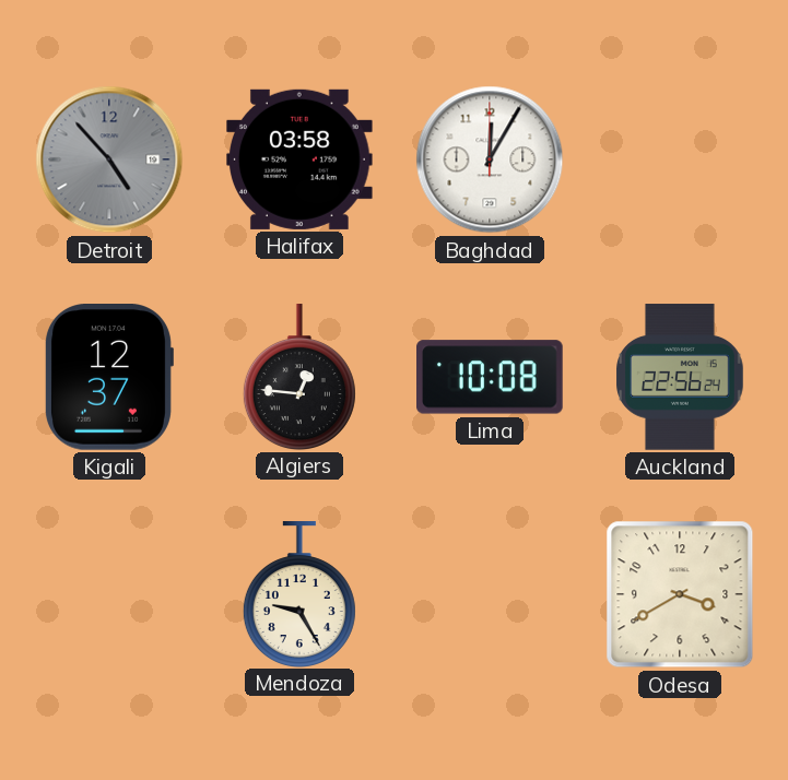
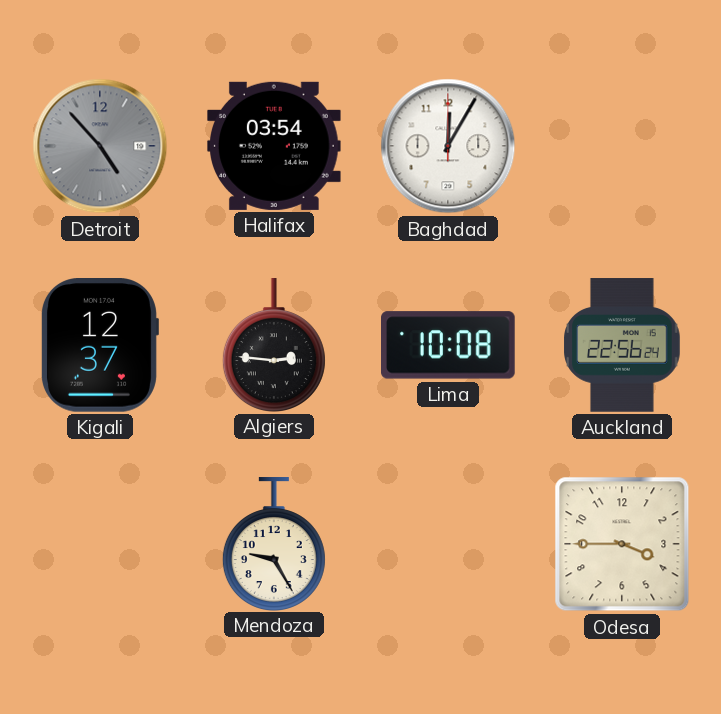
Halifax: 03:58 -> 03:54 (275, 146)
Algiers: 12:46 -> 2:46 (274, 345)
Odesa: 3:40 -> 3:45 (622, 544)
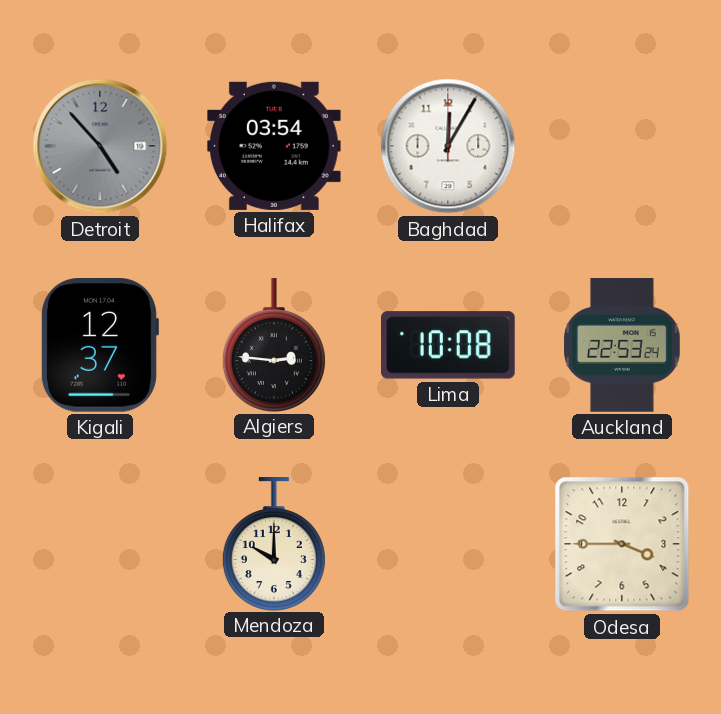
Auckland: 22:56 -> 22:53 (622, 345)
Mendoza: 9:25 -> 10:00 (274, 544)
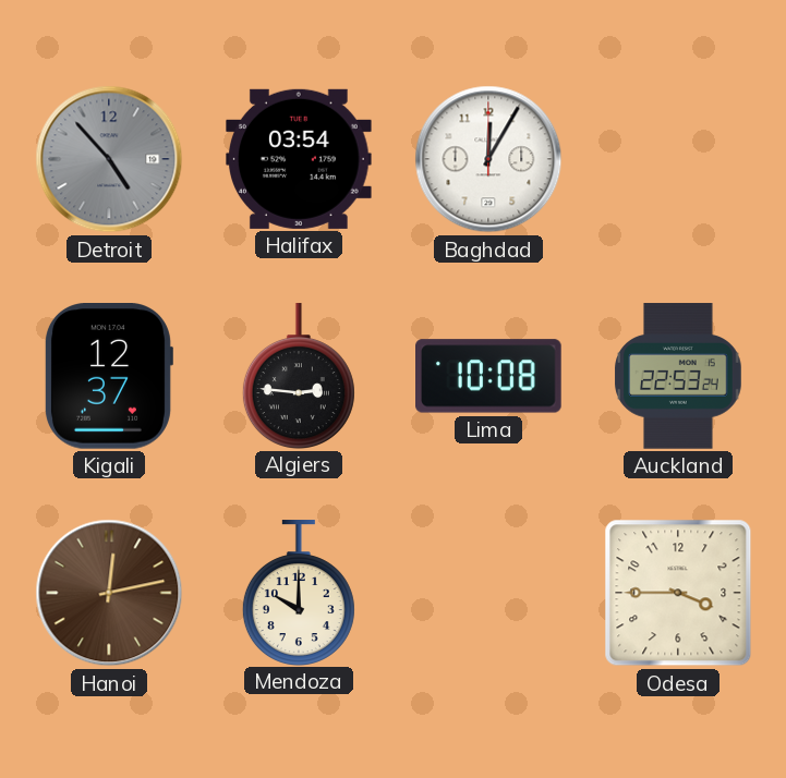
Hanoi: none -> 12:13 (109, 593)
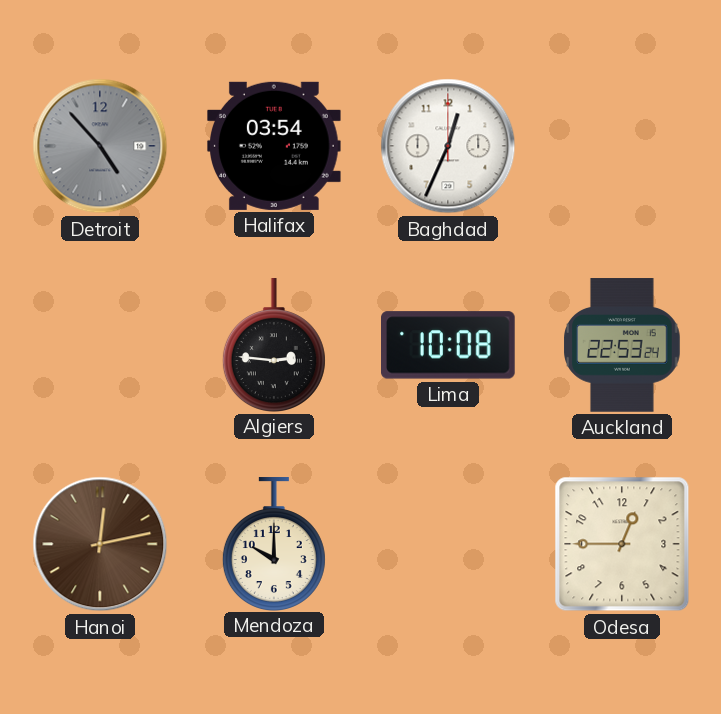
Baghdad: 12:05 -> 12:34 (448, 146)
Kigali: 12:37 -> none (108, 377)
Odesa: 3:45 -> 12:45 (622, 544)
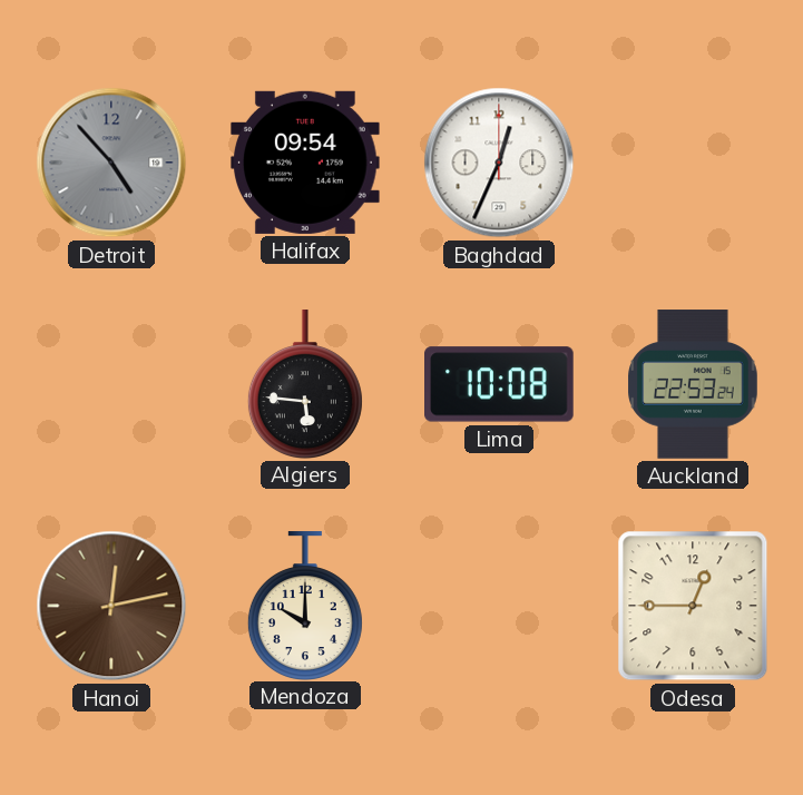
Halifax: 03:54 -> 09:54 (306, 163)
Algiers: 2:46 -> 5:46 (305, 384)
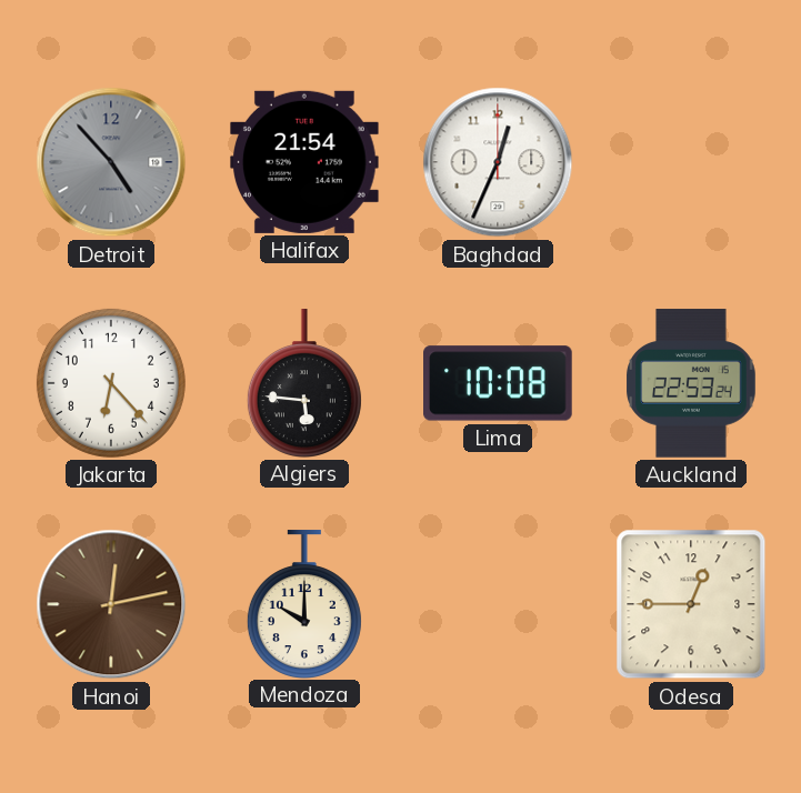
Halifax: 09:54 -> 21:54 (306, 162)
Jakarta: none -> 6:23 (111, 383)
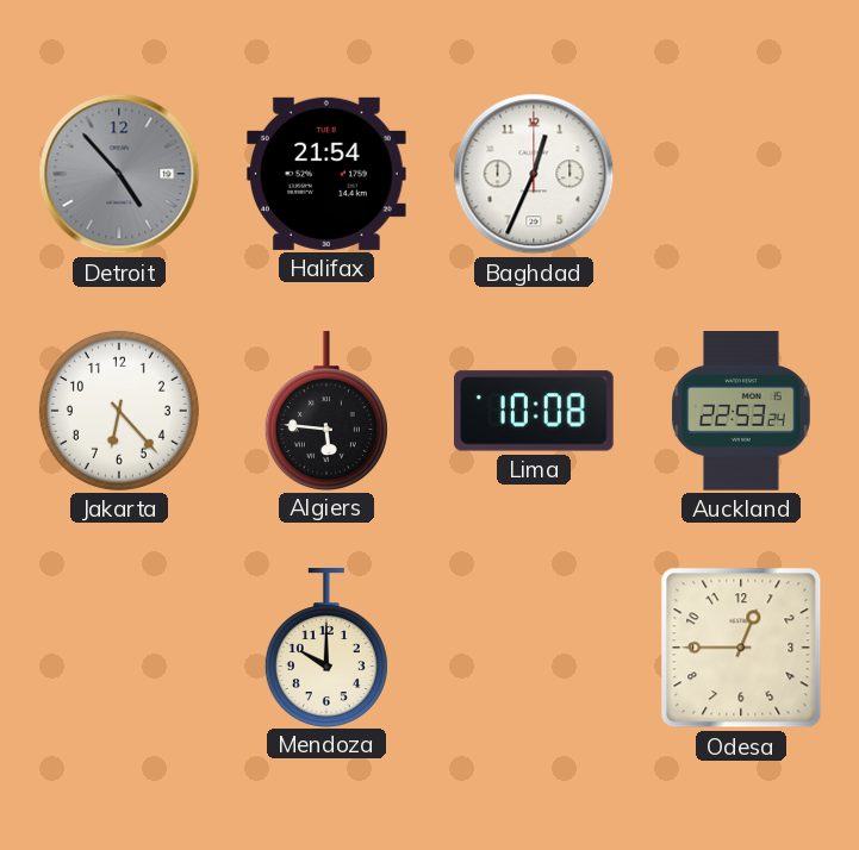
Hanoi: 12:13 -> none (111, 604)
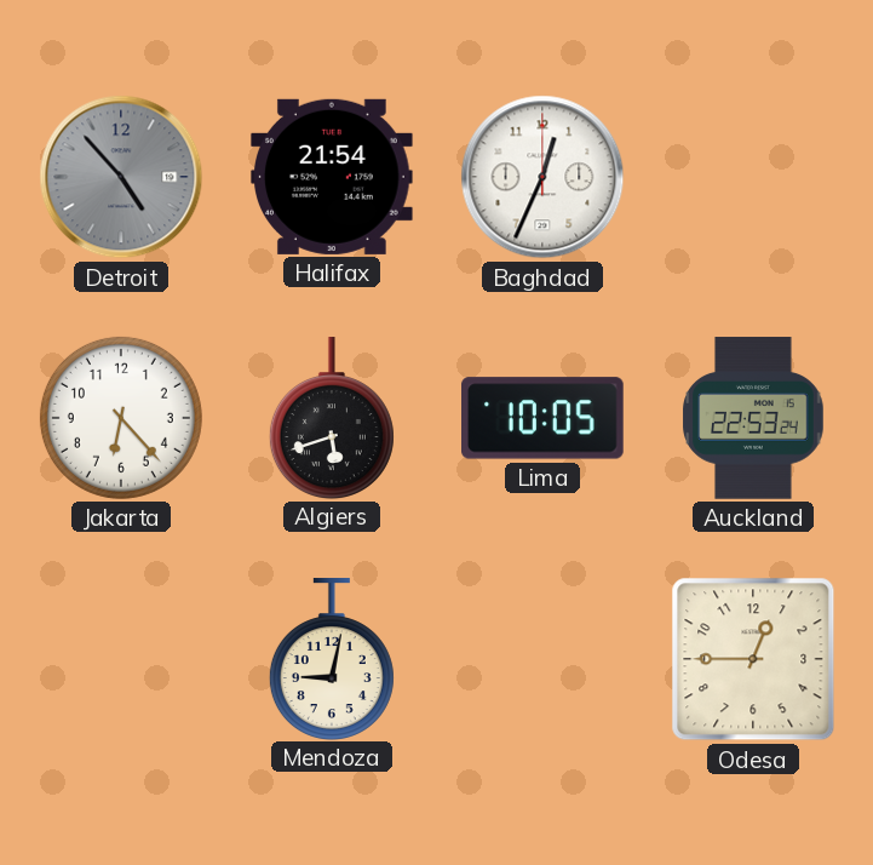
Algiers: 5:46 -> 5:42 (332, 418)
Lima: 10:08 -> 10:05 (542, 418)
Mendoza: 10:00 -> 9:02 (332, 659)
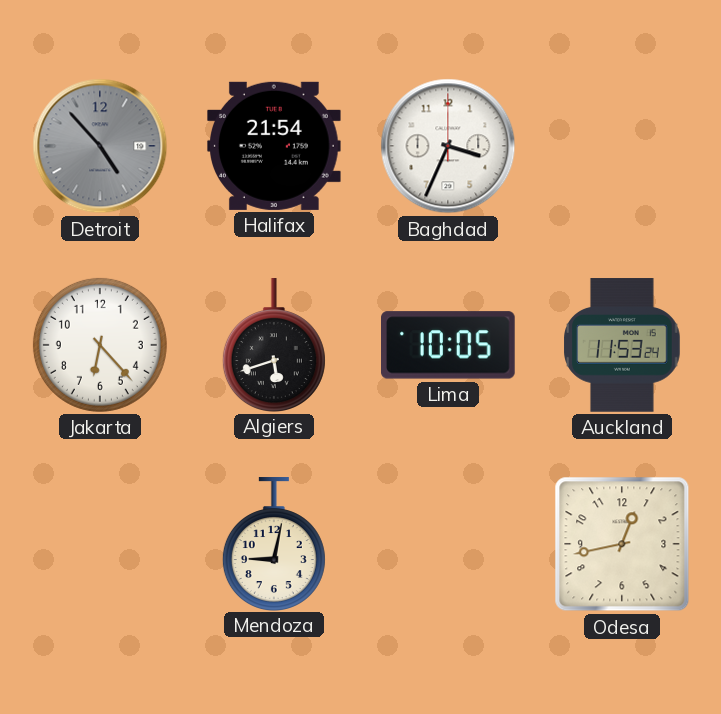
Baghdad: 12:34 -> 3:34 (448, 146)
Auckland: 22:53 -> 11:53 (622, 345)
Odesa: 12:45 -> 12:43 (622, 544)
